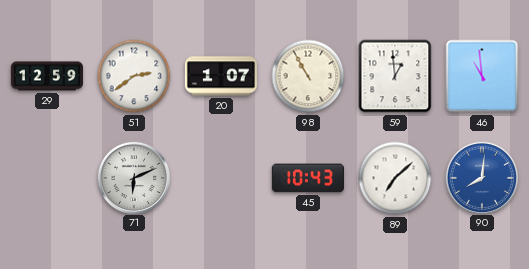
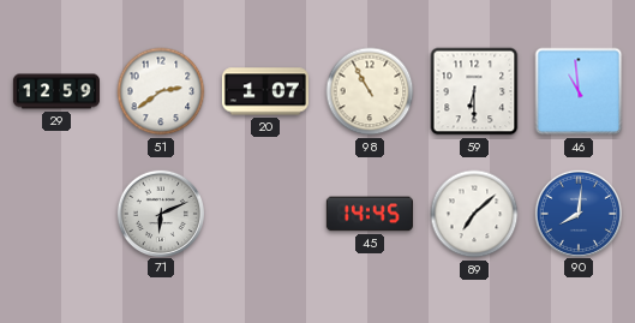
59: 12:59 -> 6:30 (474, 91)
45: 10:43 -> 14:45 (370, 214)
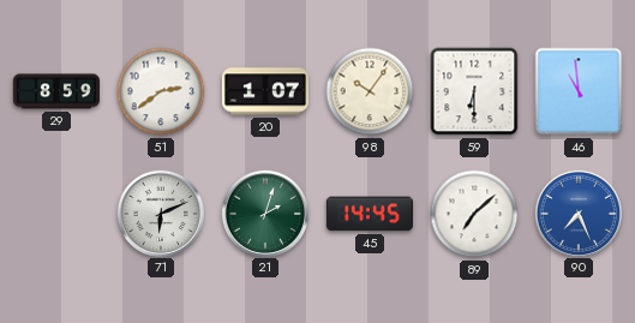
29: 12:59 -> 8:59 (56, 91)
98: 10:55 -> 10:06 (370, 91)
21: none -> 2:03 (264, 213)
90: 8:01 -> 7:26 (577, 213)
